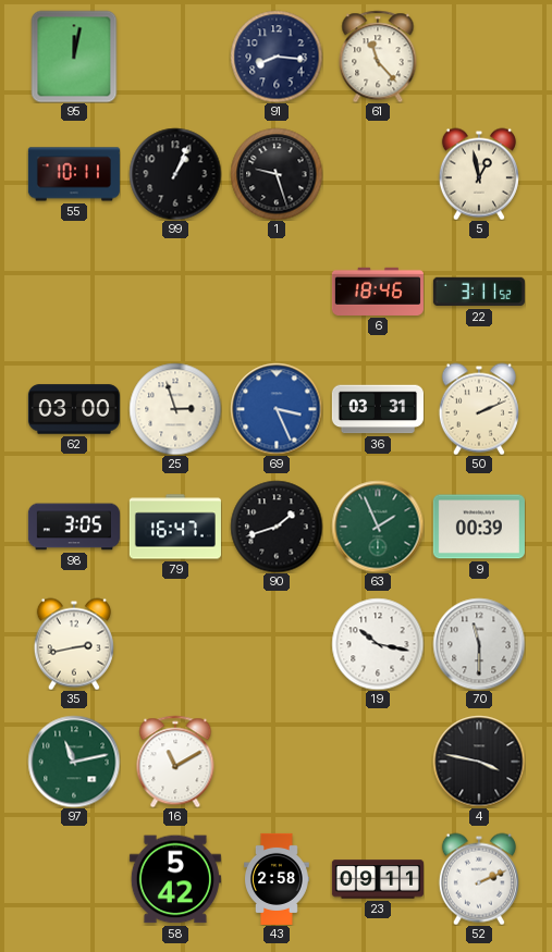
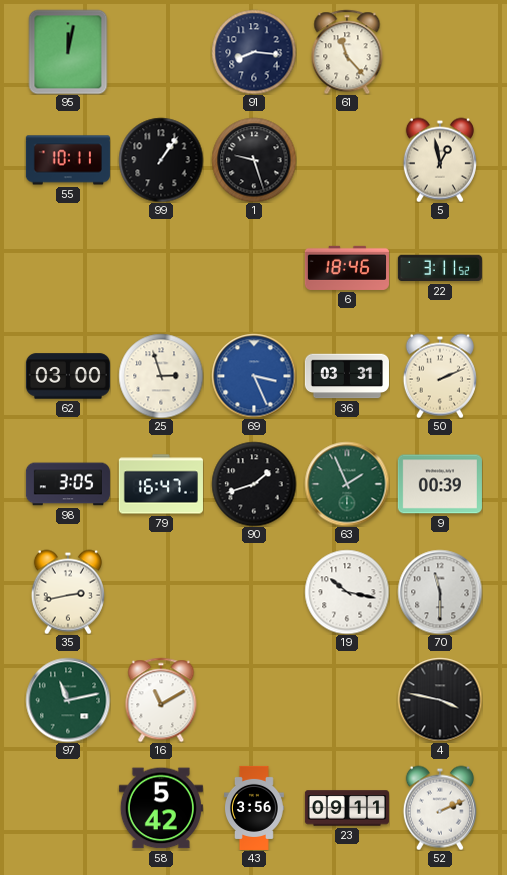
99: 1:04 -> 1:06 (161, 160)
43: 2:58 -> 3:56 (255, 808)
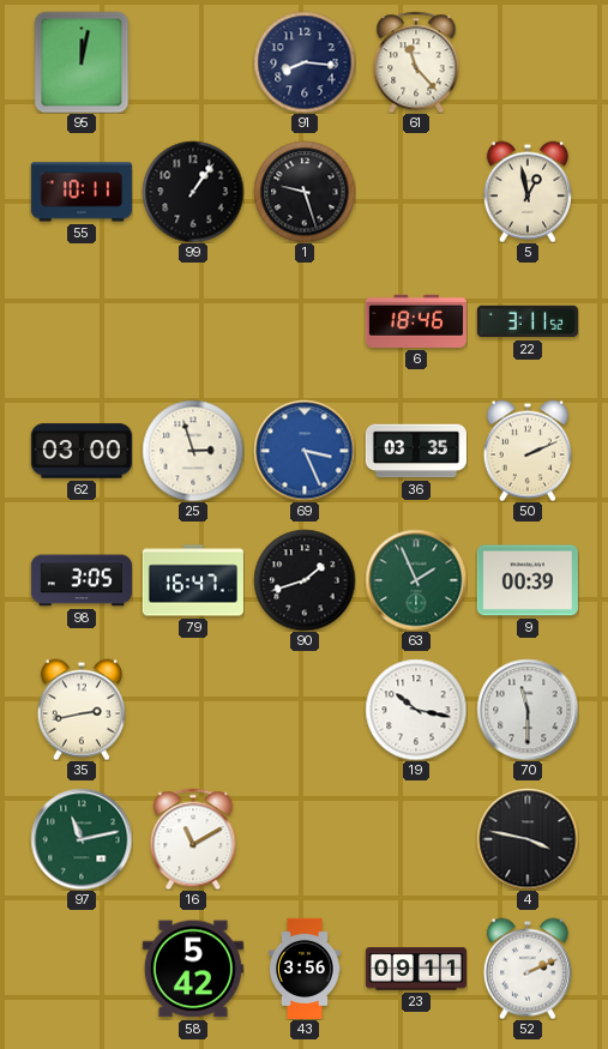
36: 03:31 -> 03:35 (416, 451)
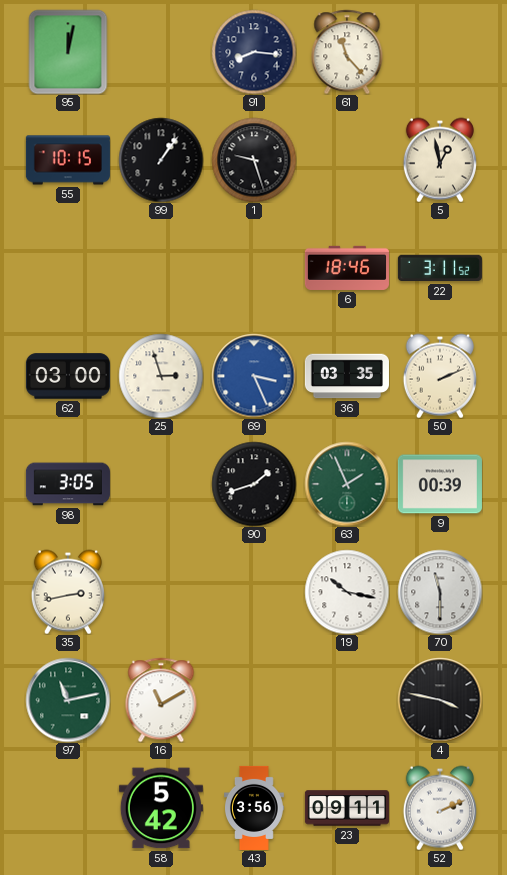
55: 10:11 -> 10:15 (68, 160)
79: 16:47 -> none (193, 580)
